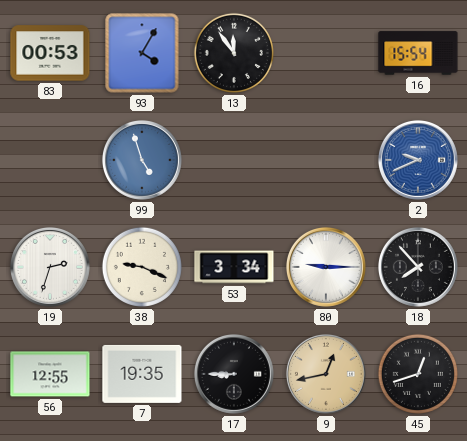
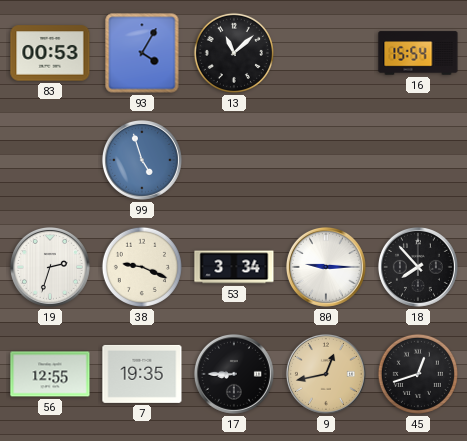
13: 11:54 -> 11:08 (234, 53)
2: 9:41 -> none (418, 160)
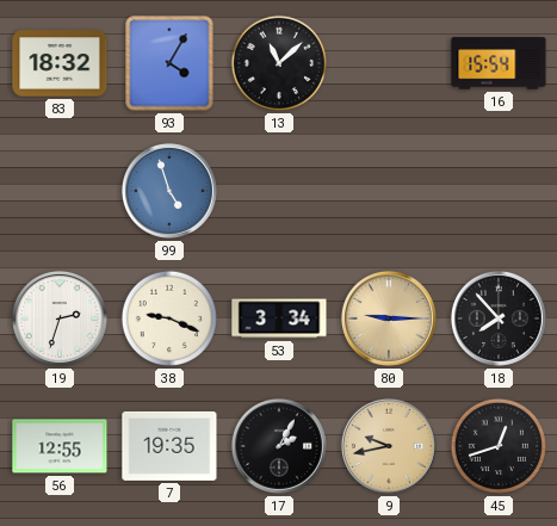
83: 00:53 -> 18:32 (60, 63)
80 dial: white -> champagne (389, 318)
17: 8:45 -> 2:05 (279, 446)
9: 12:43 -> 9:43 (389, 446)
